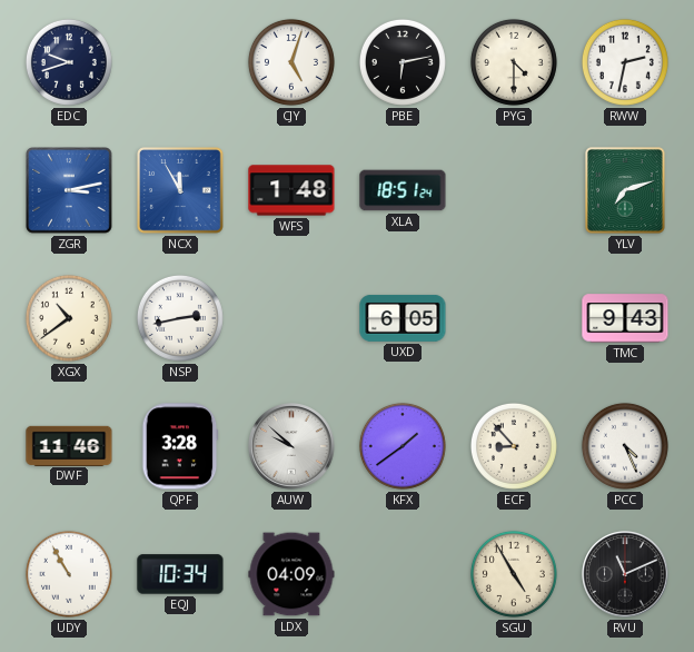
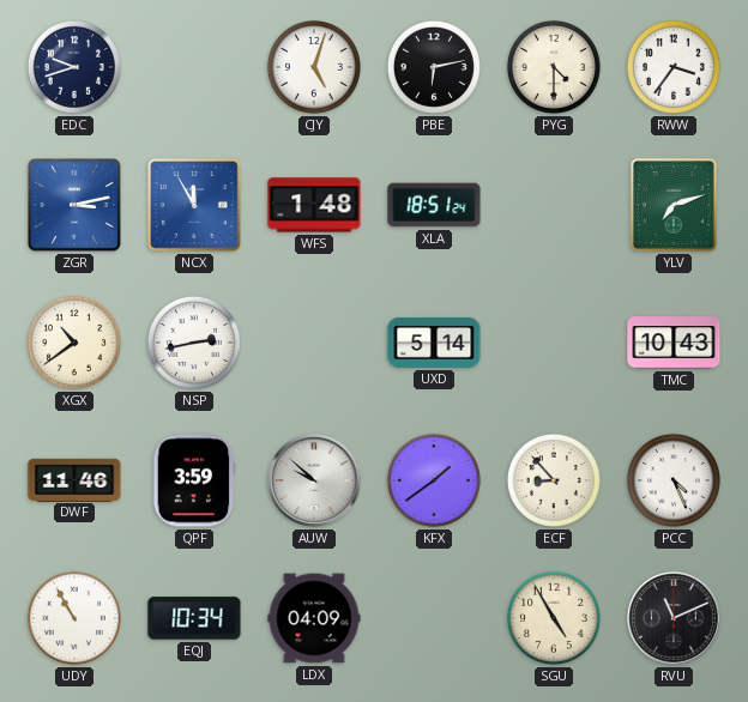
RWW: 2:32 -> 3:36 (674, 67)
UXD: 6:05 -> 5:14 (434, 343)
TMC: 9:43 -> 10:43 (674, 343)
QPF: 3:28 -> 3:59 (194, 480)
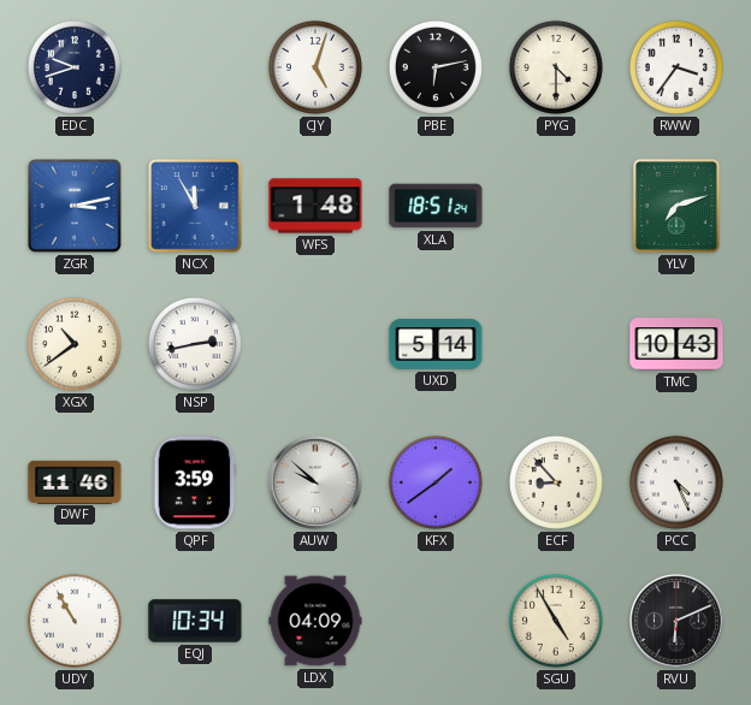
RVU: 11:11 -> 6:11 (676, 621)
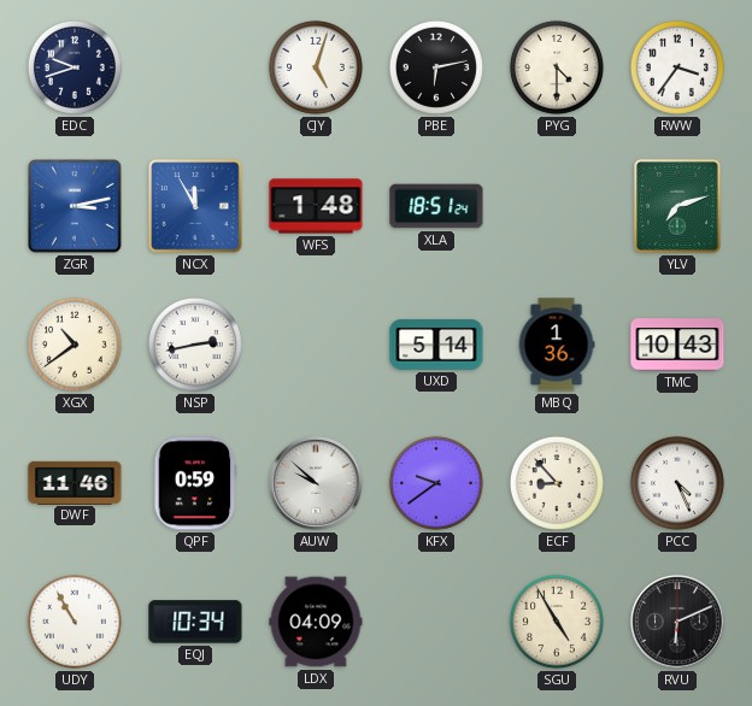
MBQ: none -> 1:36 (557, 345)
QPF: 3:59 -> 0:59 (195, 483)
KFX: 1:39 -> 9:39 (436, 483)
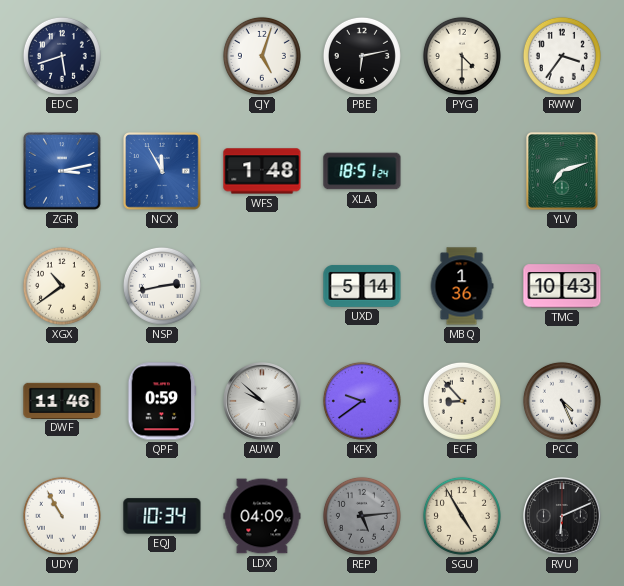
EDC: 9:42 -> 5:42 (62, 56)
REP: none -> 5:14 (362, 516)
